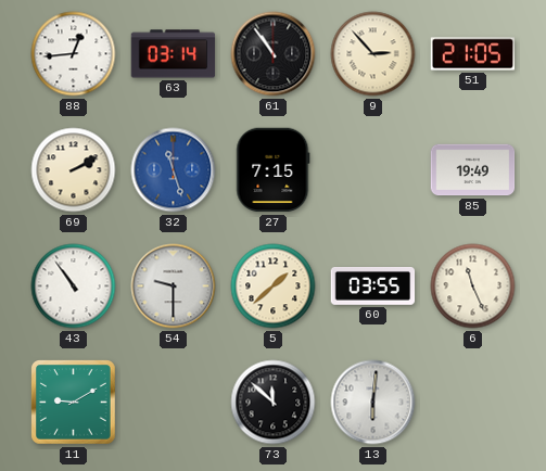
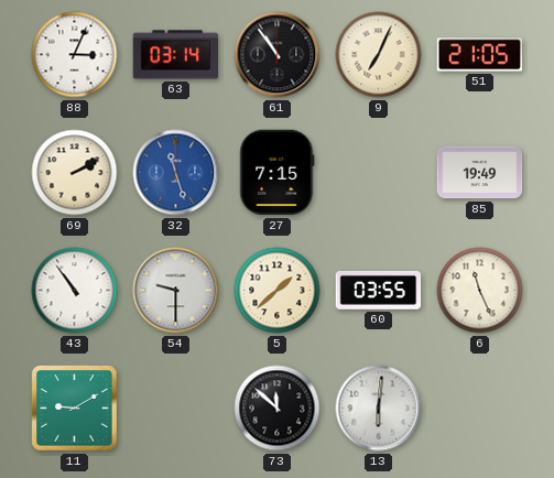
88: 12:44 -> 3:04 (75, 55)
9: 2:53 -> 7:04 (379, 55)
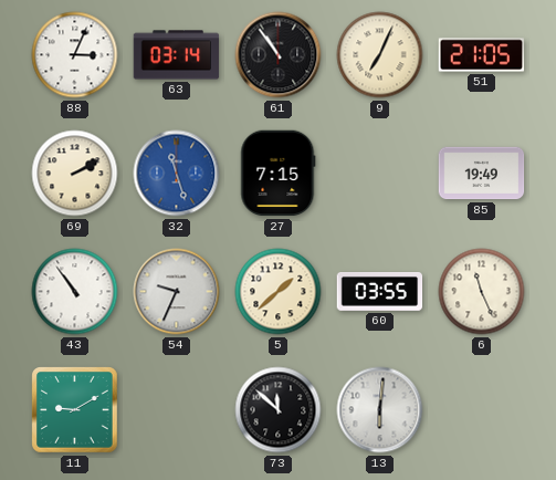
54: 9:30 -> 9:34 (177, 292)
